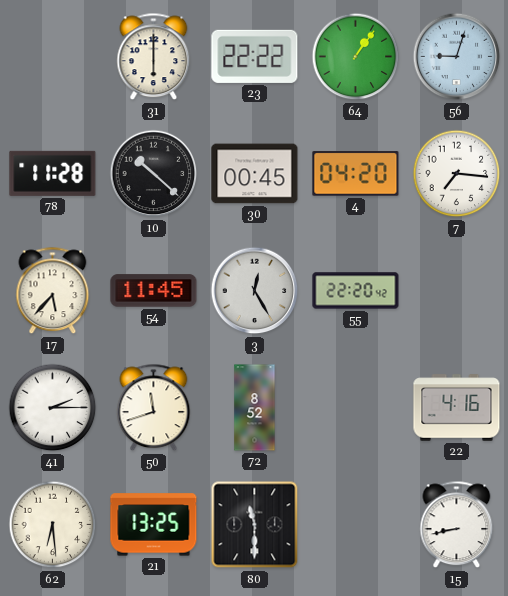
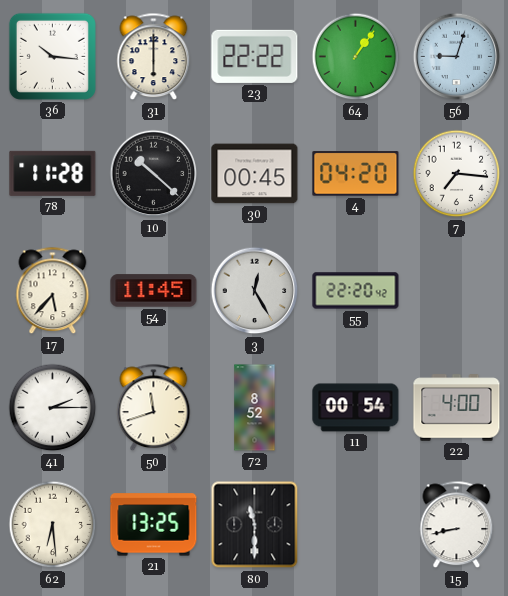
36: none -> 10:16 (52, 56)
11: none -> 00:54 (356, 408)
22: 4:16 -> 4:00 (457, 408)
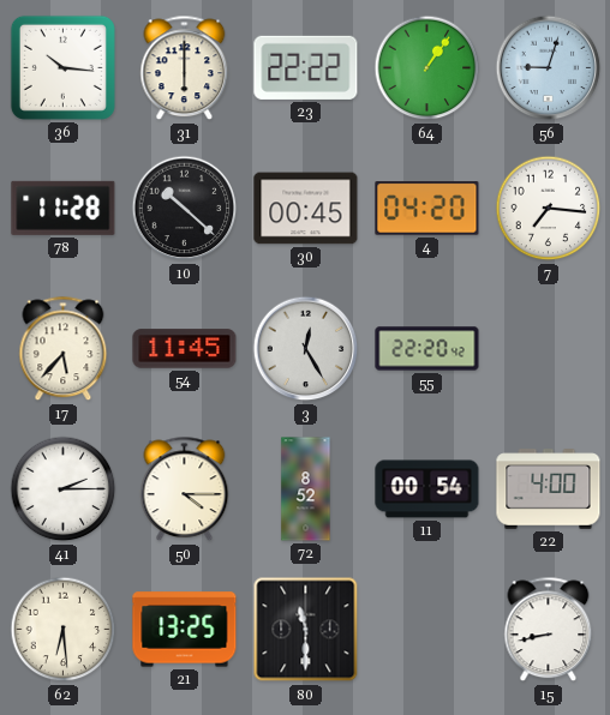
50: 11:42 -> 4:15 (185, 489)
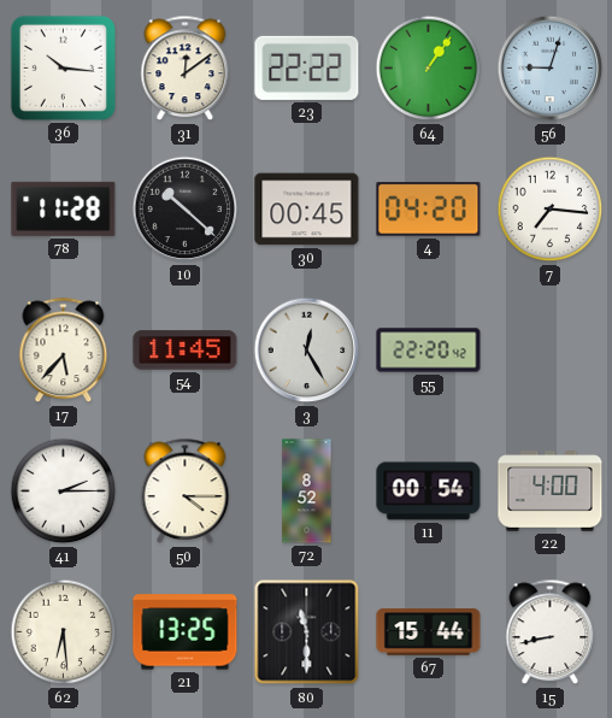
31: 6:00 -> 12:09 (186, 69)
67: none -> 15:44 (429, 632)
